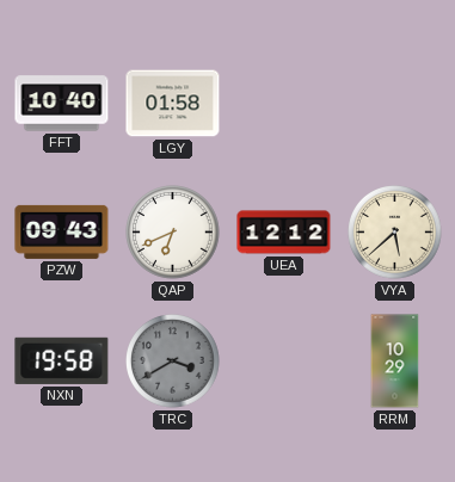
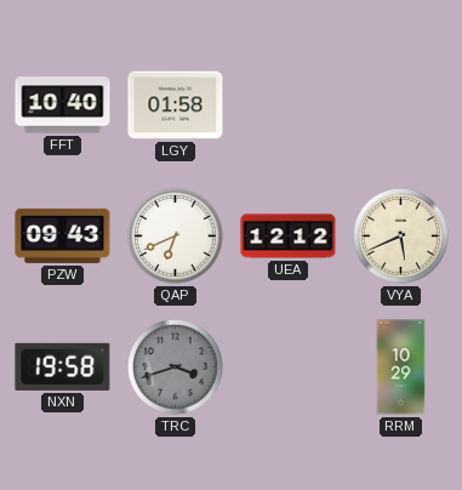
VYA: 5:38 -> 5:41 (401, 237)
TRC: 3:40 -> 3:42 (176, 367)
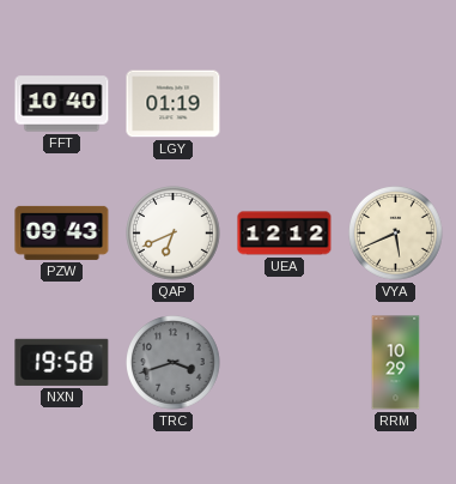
LGY: 01:58 -> 01:19 (174, 104)
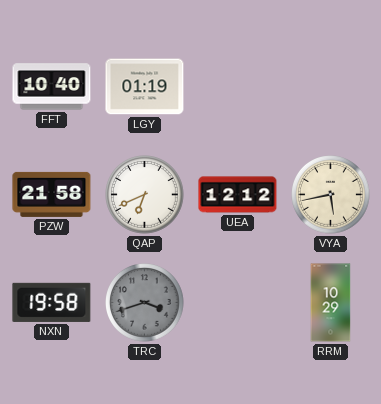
PZW: 09:43 -> 21:58 (52, 194)
VYA: 5:41 -> 5:43 (331, 195)
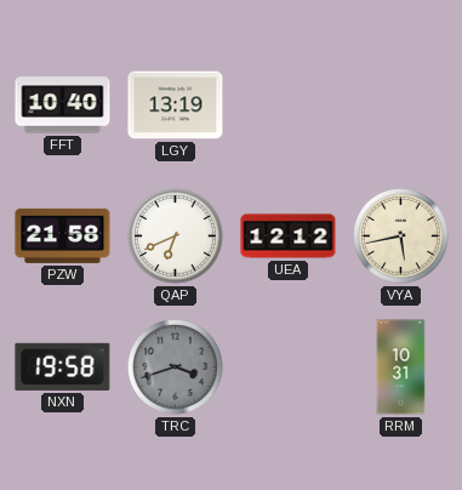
LGY: 01:19 -> 13:19 (176, 106)
RRM: 10:29 -> 10:31 (401, 367)
